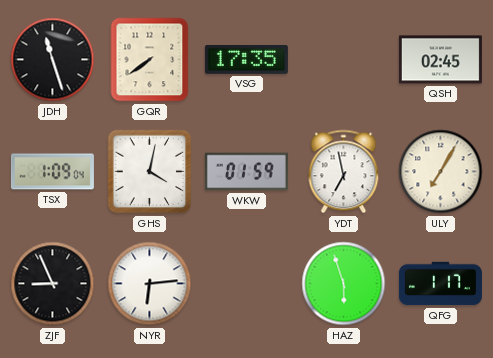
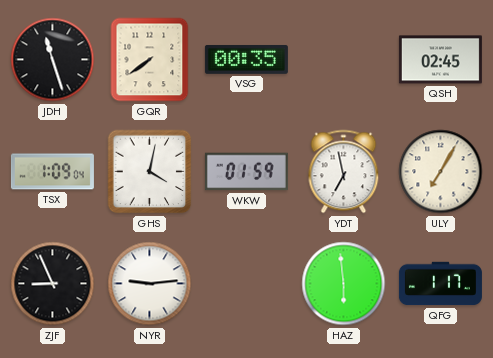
VSG: 17:35 -> 00:35 (246, 59)
NYR: 6:14 -> 9:14 (150, 284)
HAZ: 5:57 -> 5:59 (344, 284)
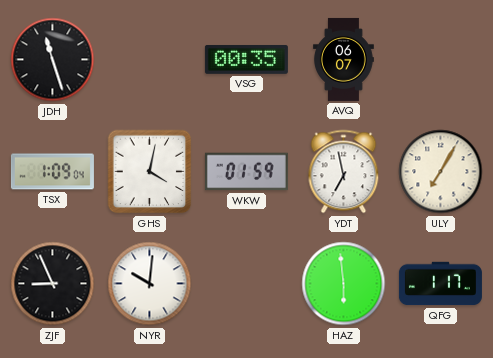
GQR: 7:39 -> none (150, 60)
AVQ: none -> 06:07 (343, 59)
QSH: 02:45 -> none (440, 60)
NYR: 9:14 -> 10:01 (150, 284)
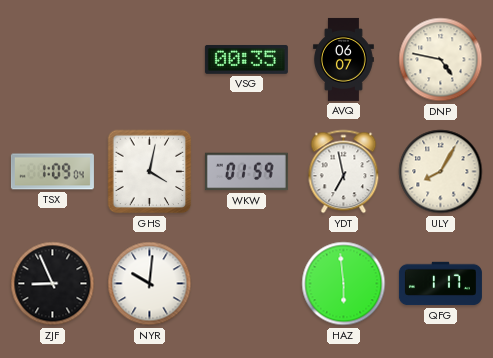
JDH: 11:27 -> none (53, 60)
DNP: none -> 4:47 (441, 60)
ULY: 7:05 -> 8:05 (441, 172)
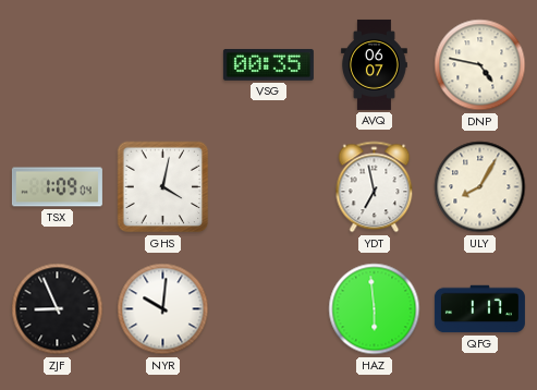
WKW: 01:59 -> none (246, 172)
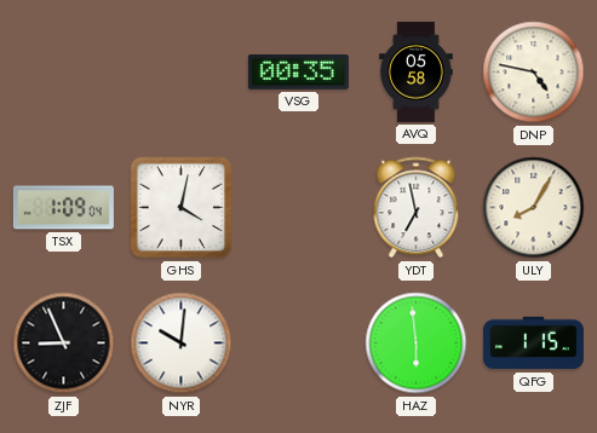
AVQ: 06:07 -> 05:58 (415, 71)
QFG: 1:17 -> 1:15 (533, 343)
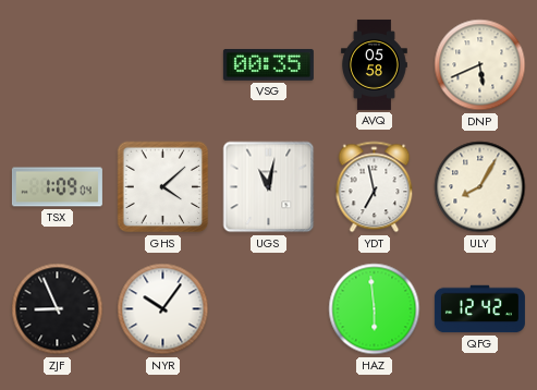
DNP: 4:47 -> 5:41 (480, 65)
GHS: 4:02 -> 4:08 (163, 187)
UGS: none -> 11:02 (269, 187)
NYR: 10:01 -> 10:06 (163, 309)
QFG: 1:15 -> 12:42 (479, 309)
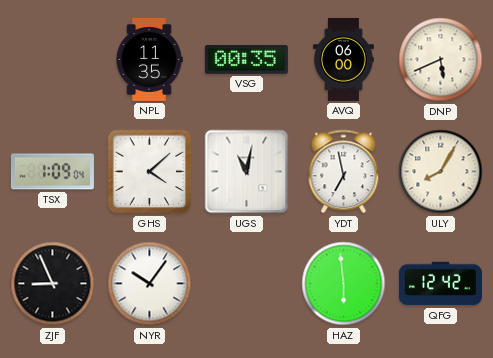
NPL: none -> 11:35 (149, 59)
AVQ: 05:58 -> 06:00 (343, 59)
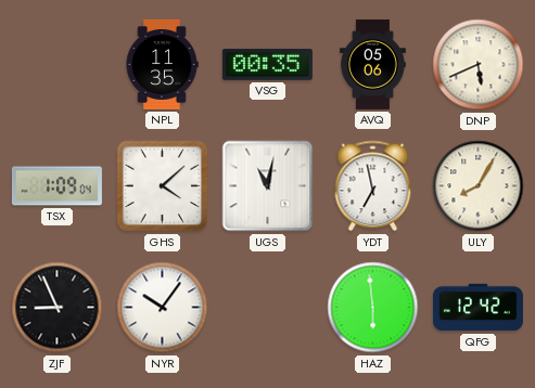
AVQ: 06:00 -> 05:06 (372, 64)
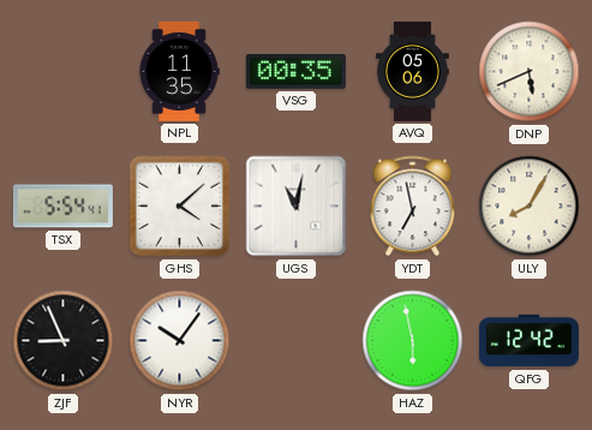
TSX: 1:09 -> 5:54 (62, 207)
HAZ: 5:59 -> 5:58 (413, 341)
